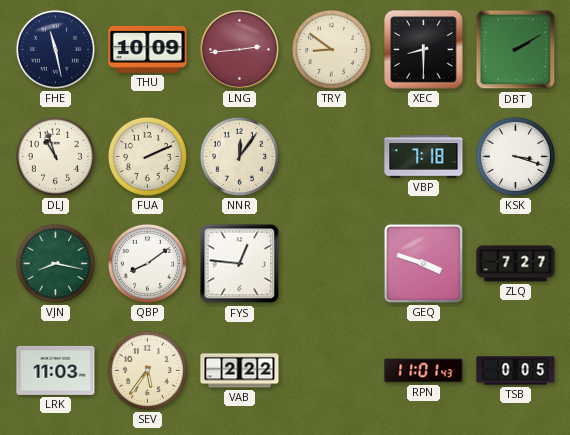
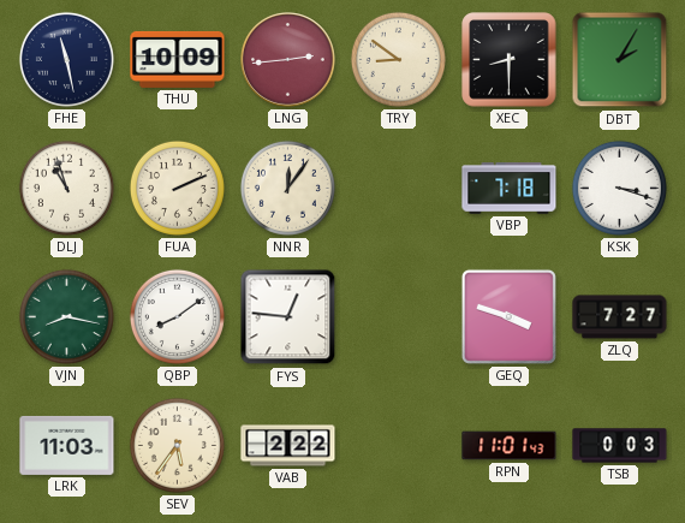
DBT: 2:10 -> 2:05 (620, 60)
TSB: 0:05 -> 0:03 (620, 446)
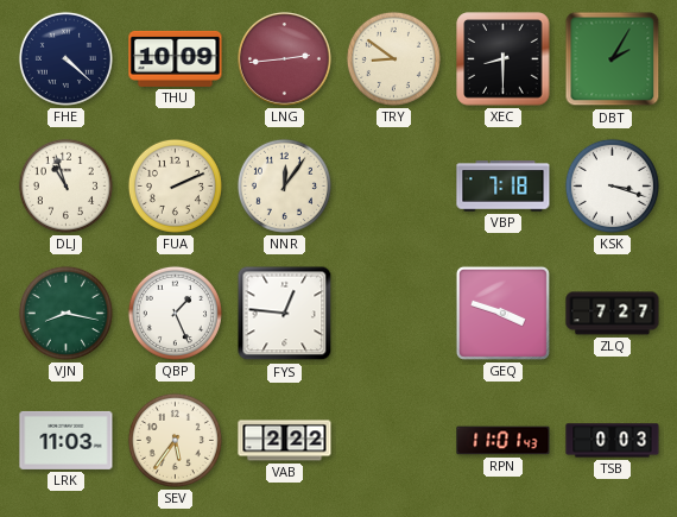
FHE: 11:28 -> 4:22 (65, 58)
QBP: 8:09 -> 1:26 (175, 313)
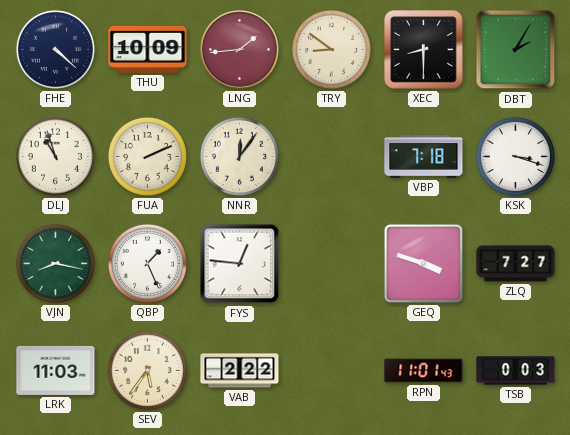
LNG: 2:44 -> 1:44 (240, 50)
